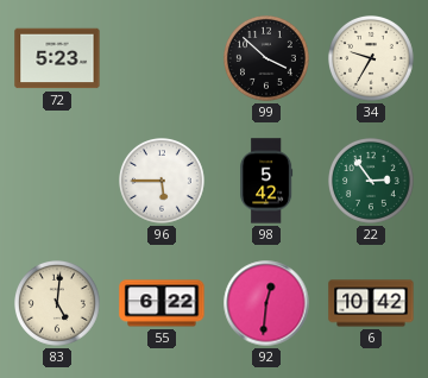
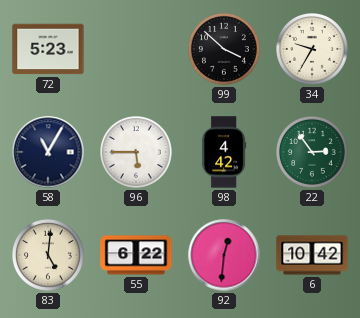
58: none -> 11:05 (48, 152)
98: 5:42 -> 4:42 (224, 152)
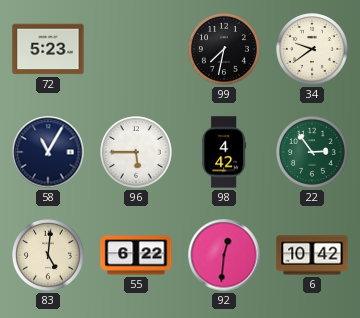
99: 3:52 -> 7:32 (225, 50)
34: 9:35 -> 9:39 (313, 50)
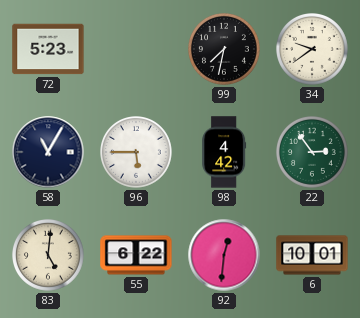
6: 10:42 -> 10:01 (312, 255)
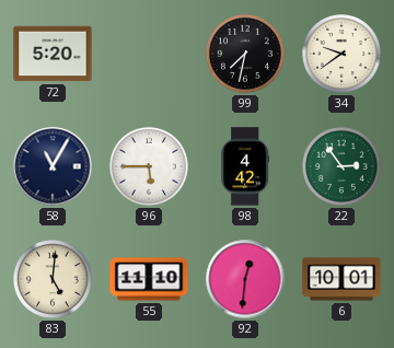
72: 5:23 -> 5:20 (53, 54)
55: 6:22 -> 11:10 (149, 279)
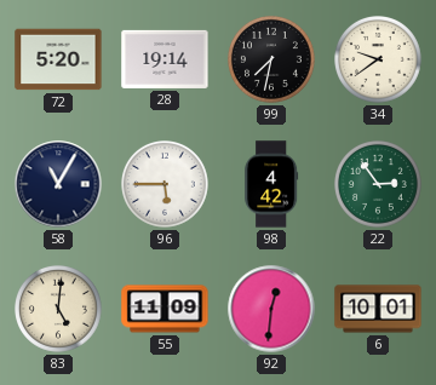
28: none -> 19:14 (165, 59)
55: 11:10 -> 11:09 (165, 309)
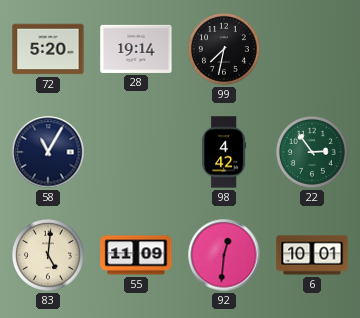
34: 9:39 -> none (379, 61)
96: 5:45 -> none (166, 185)
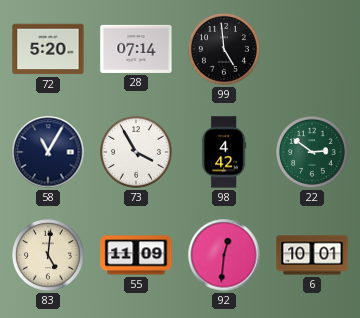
28: 19:14 -> 07:14 (136, 49)
99: 7:32 -> 4:59 (225, 50)
73: none -> 3:55 (137, 153)
22: 2:54 -> 2:51 (313, 153)
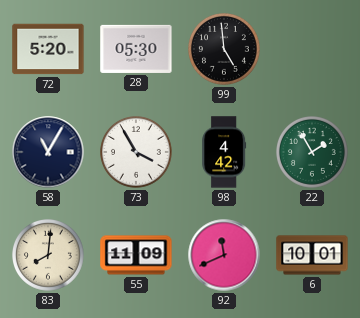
28: 07:14 -> 05:30 (136, 49)
22: 2:51 -> 1:55 (313, 153)
83: 5:01 -> 8:01 (49, 256)
92: 12:31 -> 11:41 (224, 255)
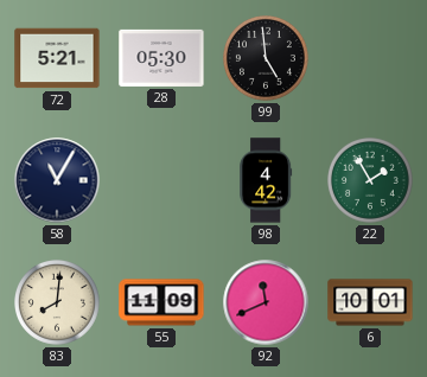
72: 5:20 -> 5:21 (57, 58)
73: 3:55 -> none (137, 153)
